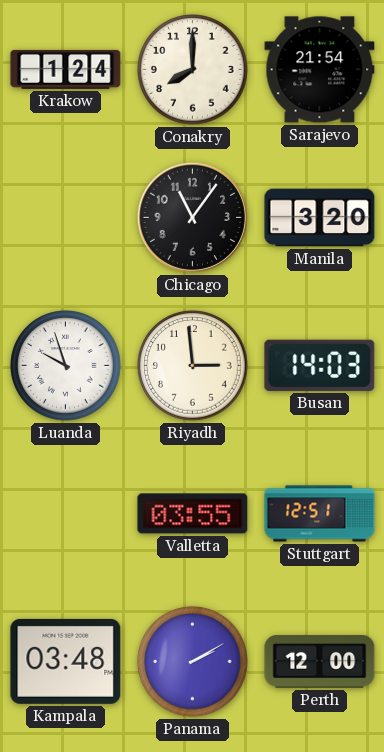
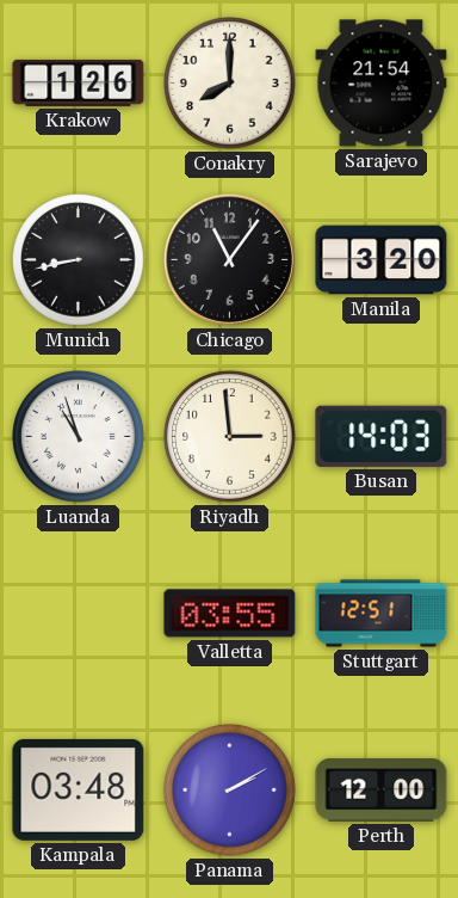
Krakow: 1:24 -> 1:26 (79, 82)
Munich: none -> 8:43 (79, 260)
Luanda: 9:57 -> 10:57 (79, 437)
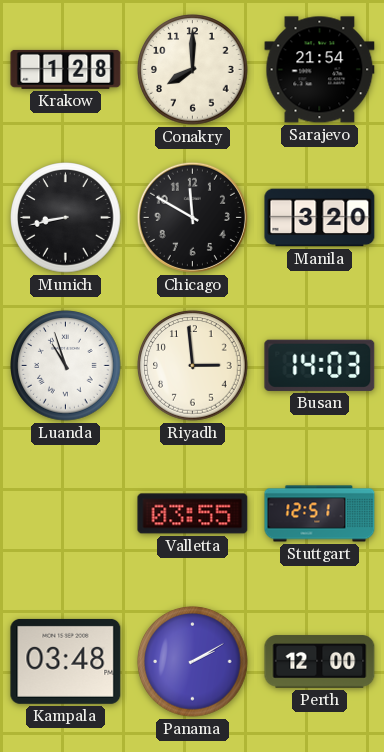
Krakow: 1:26 -> 1:28 (66, 69)
Chicago: 11:06 -> 11:50 (192, 217)
